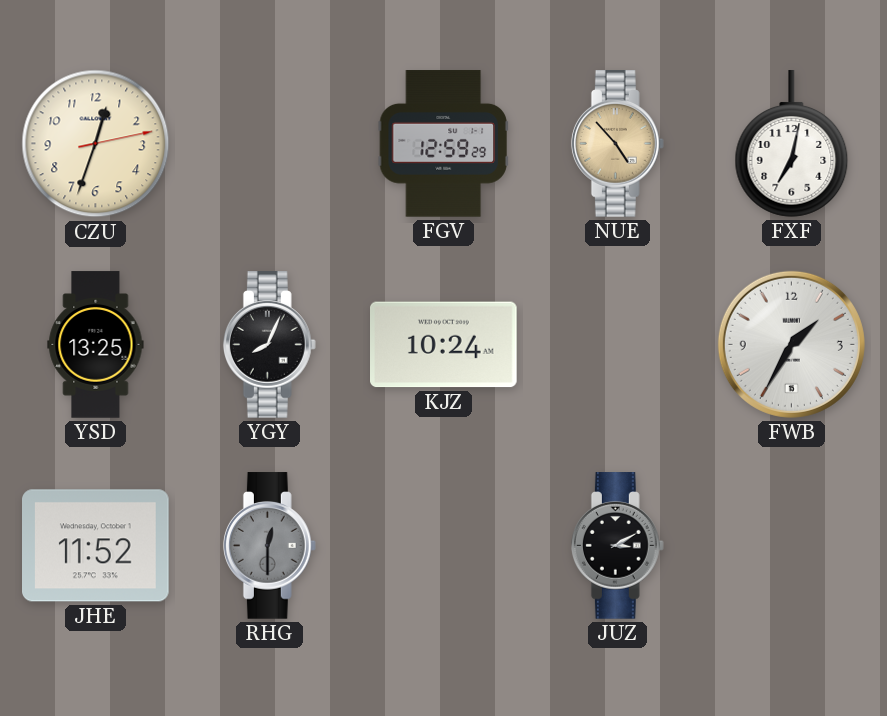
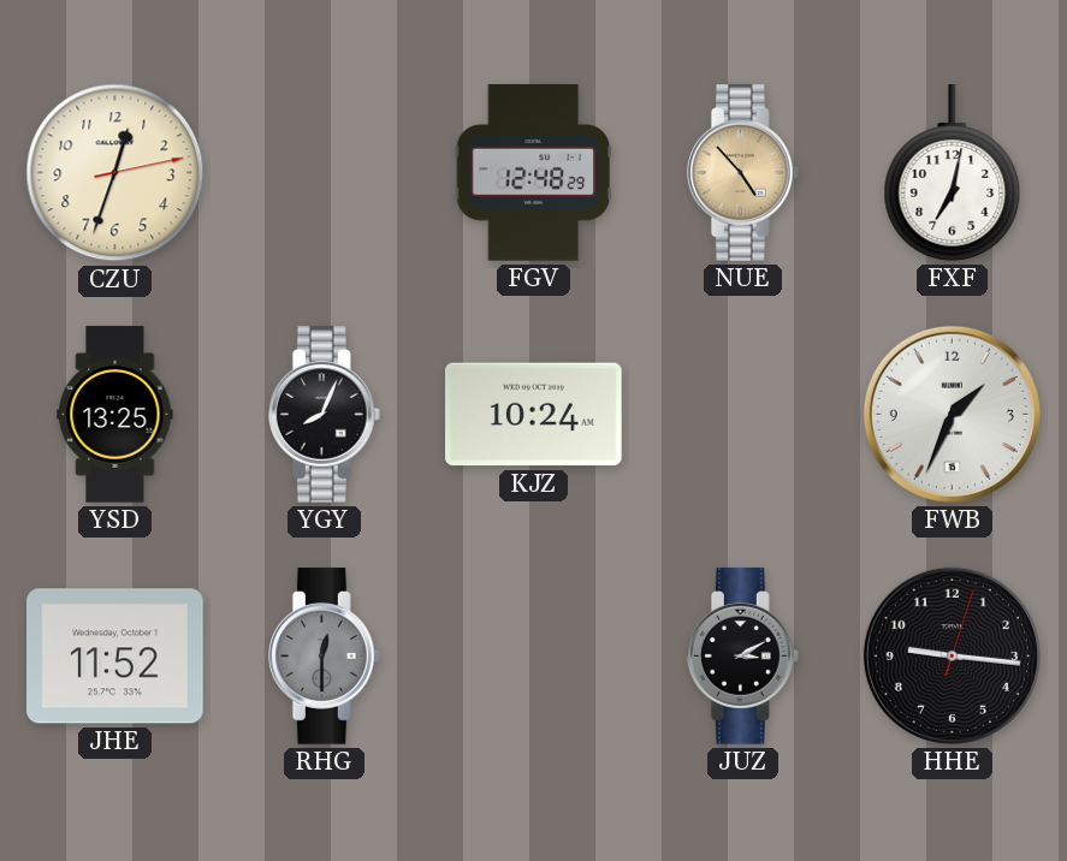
FGV: 12:59 -> 12:48 (533, 173)
FWB: 1:35 -> 1:34 (952, 414)
HHE: none -> 9:16 (952, 655)
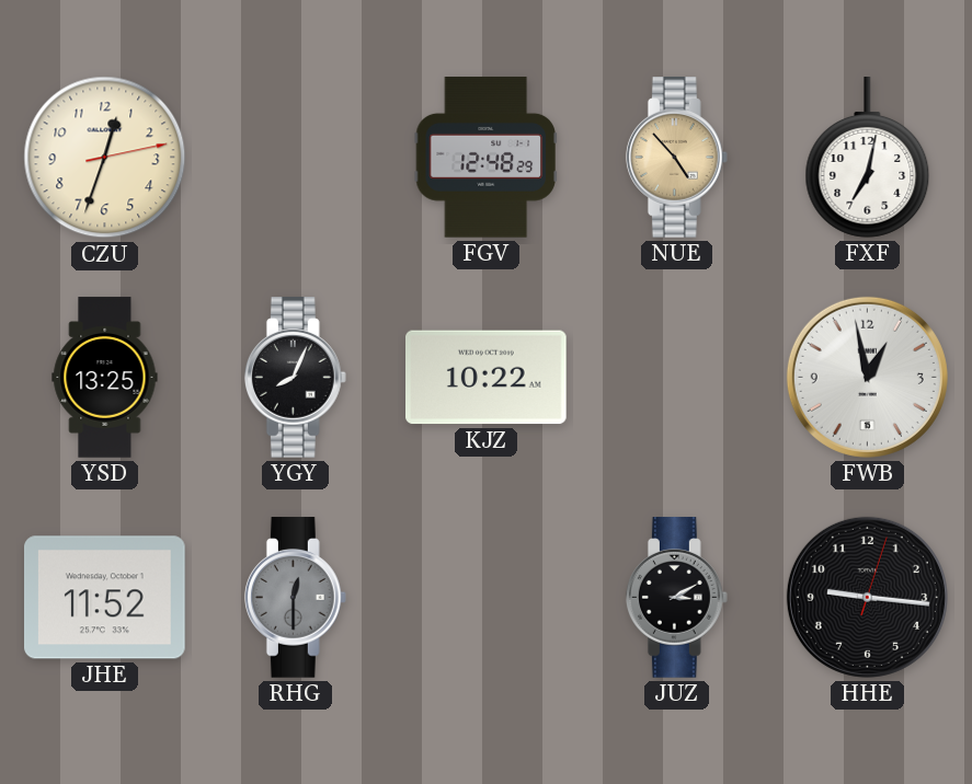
KJZ: 10:24 -> 10:22 (487, 378)
FWB: 1:34 -> 12:58 (867, 377)
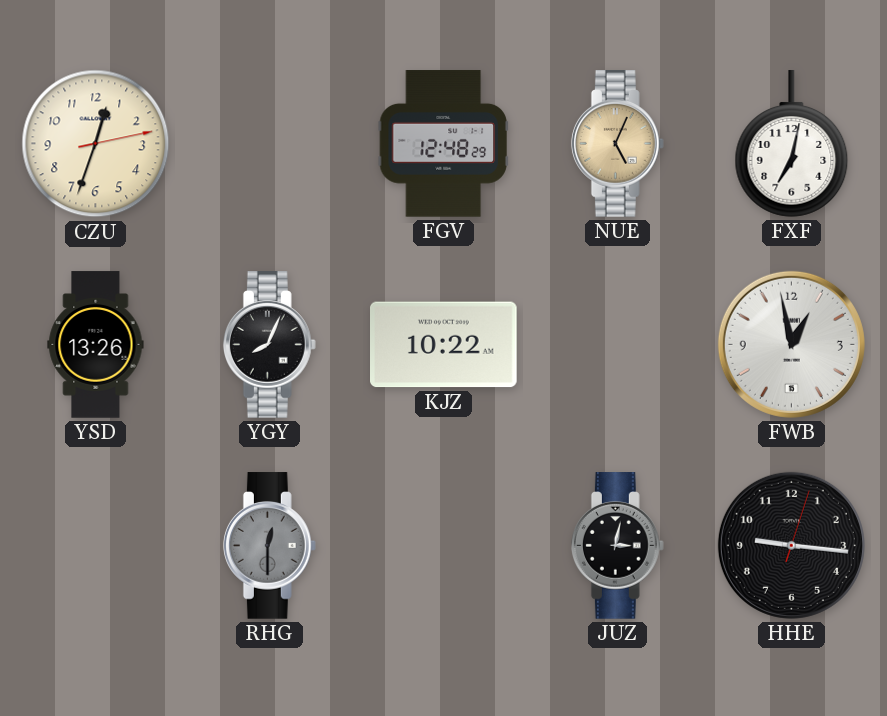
NUE: 4:53 -> 5:04 (617, 144)
YSD: 13:25 -> 13:26 (96, 345)
JHE: 11:52 -> none (105, 598)
JUZ: 3:10 -> 3:02 (617, 546)
